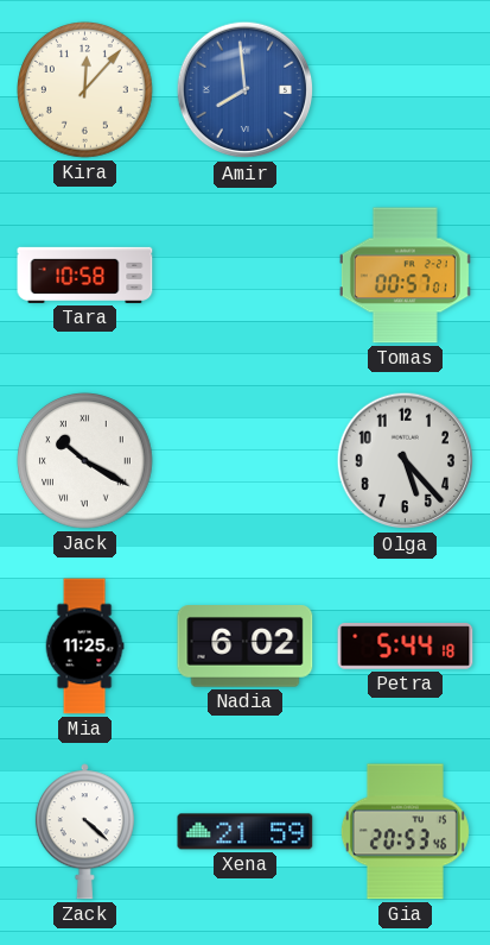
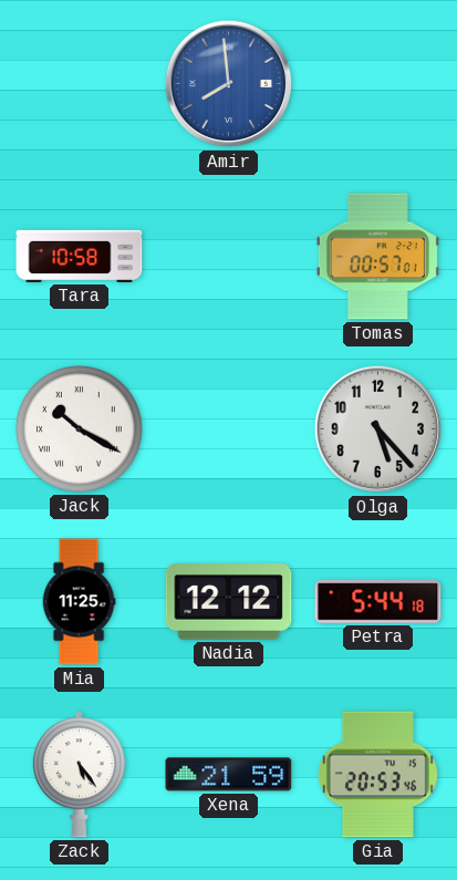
Kira: 12:07 -> none (85, 90)
Nadia: 6:02 -> 12:12 (229, 602)
Zack: 4:22 -> 5:24 (79, 775)
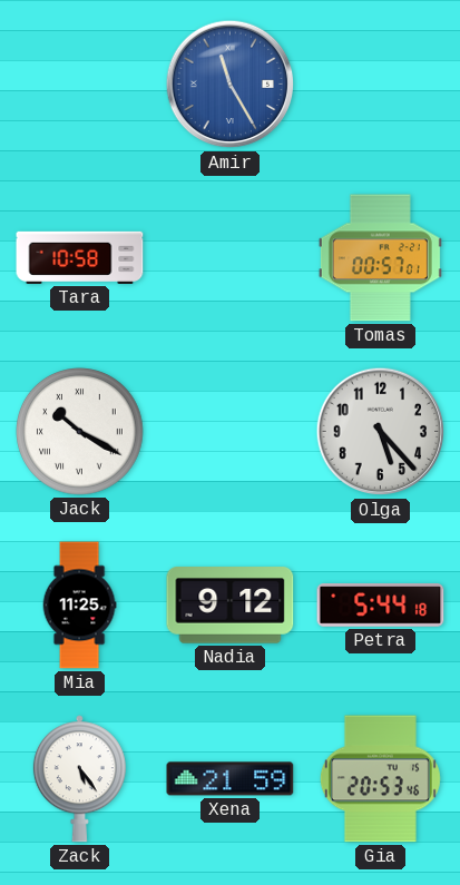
Amir: 7:59 -> 11:25 (231, 85)
Nadia: 12:12 -> 9:12 (231, 606)
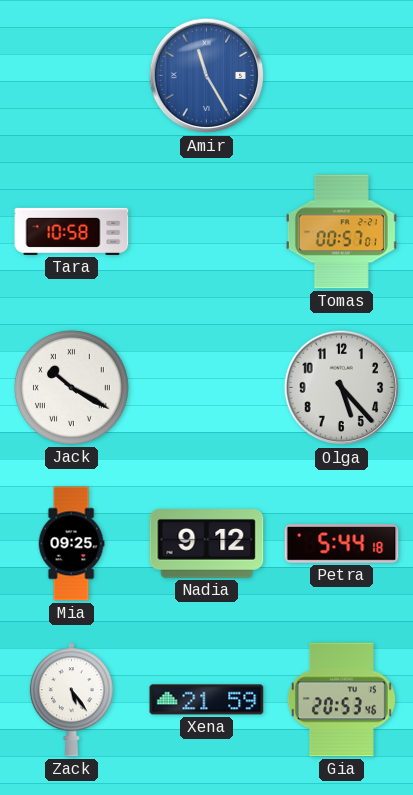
Mia: 11:25 -> 09:25 (71, 544)
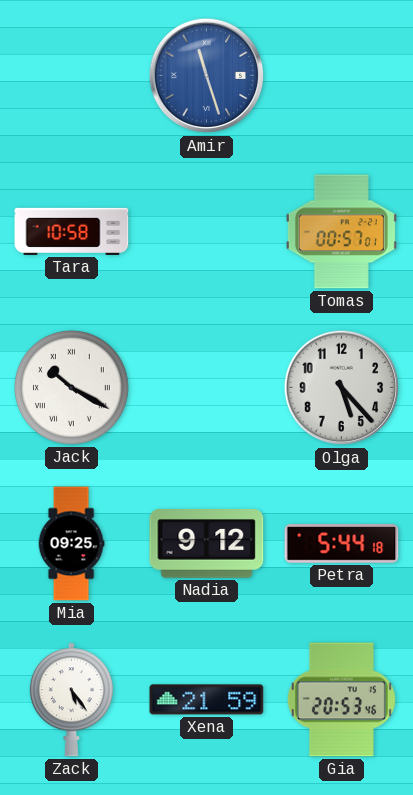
Amir: 11:25 -> 11:27 (207, 76)
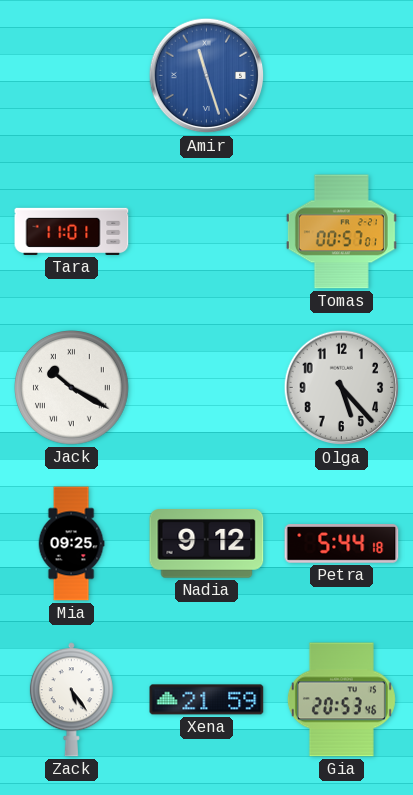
Tara: 10:58 -> 11:01 (72, 231)
